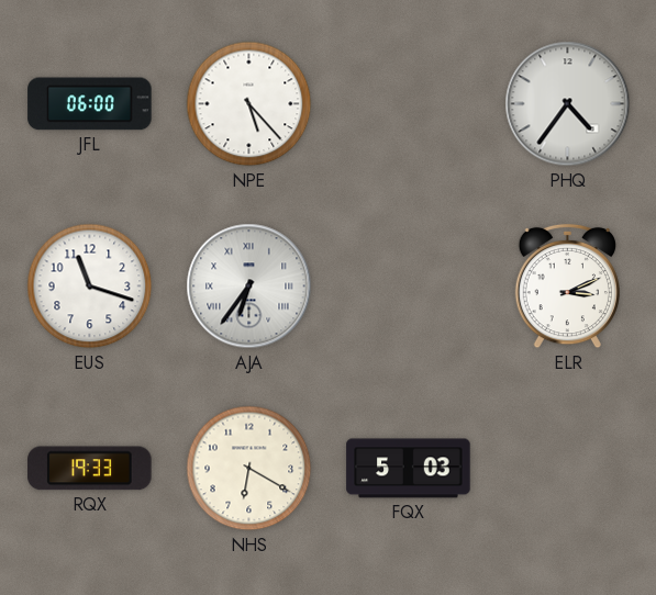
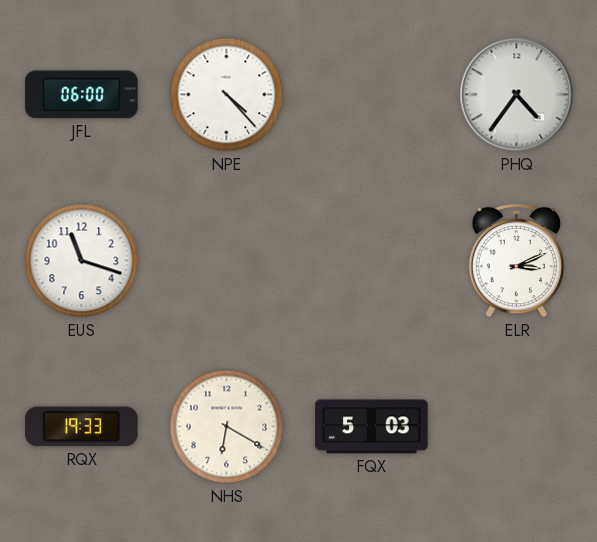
NPE: 5:23 -> 4:23 (227, 95)
AJA: 6:36 -> none (249, 287)
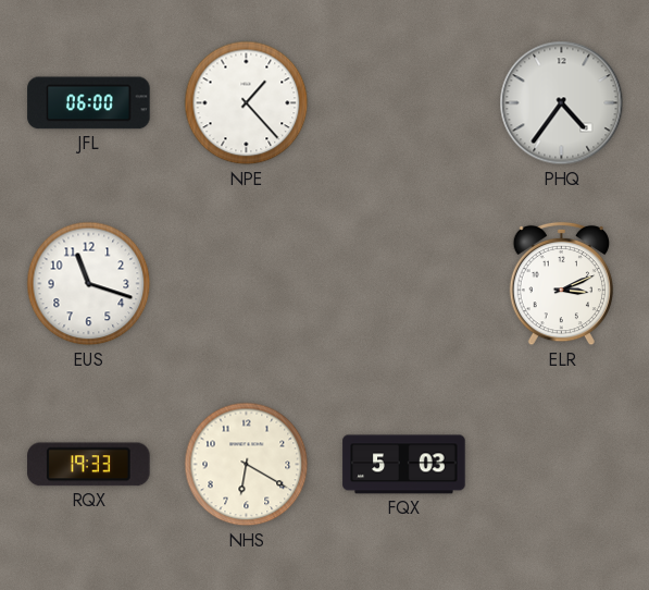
NPE: 4:23 -> 1:23 (247, 103)
